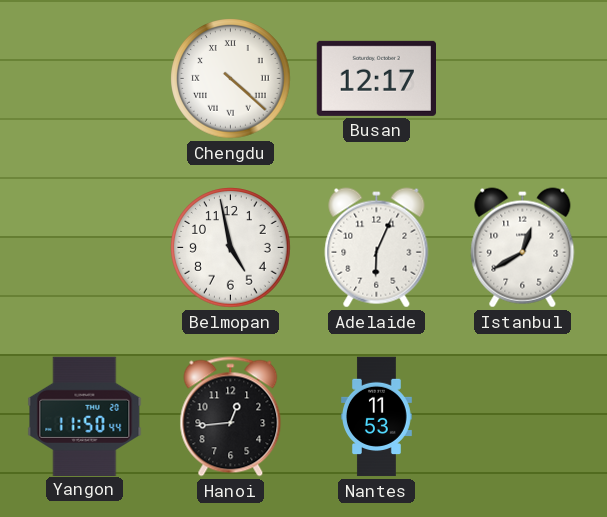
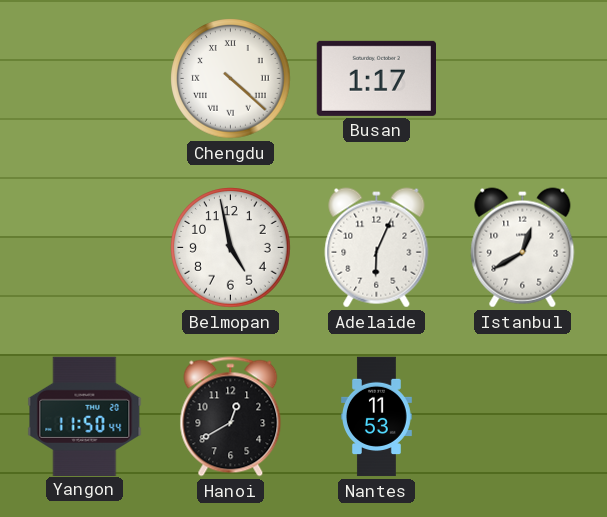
Busan: 12:17 -> 1:17 (376, 78)
Hanoi: 12:44 -> 12:40 (231, 417)
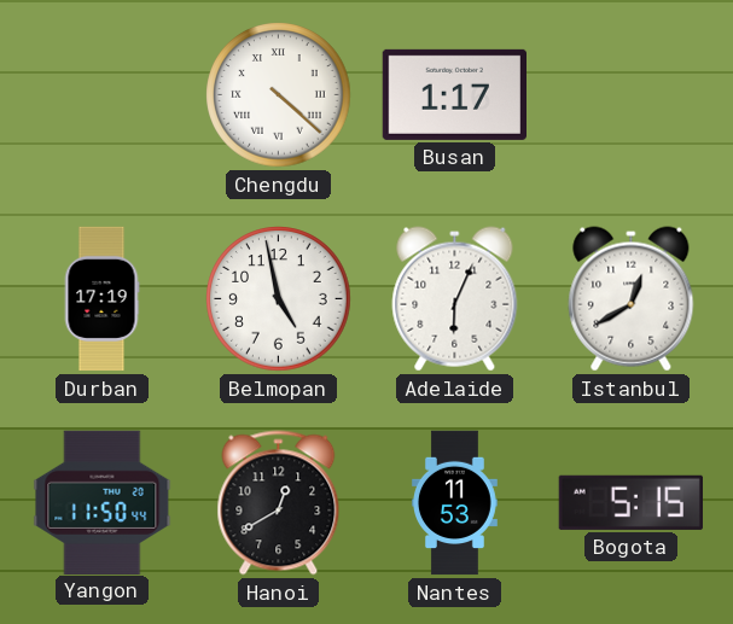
Durban: none -> 17:19 (101, 299)
Bogota: none -> 5:15 (630, 502)
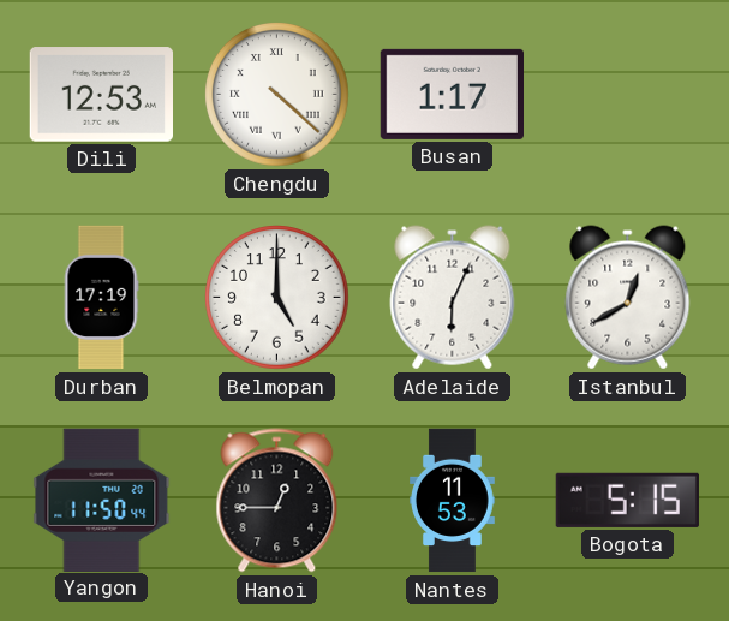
Dili: none -> 12:53 (101, 95)
Belmopan: 4:58 -> 5:00 (277, 298)
Hanoi: 12:40 -> 12:45 (277, 501)
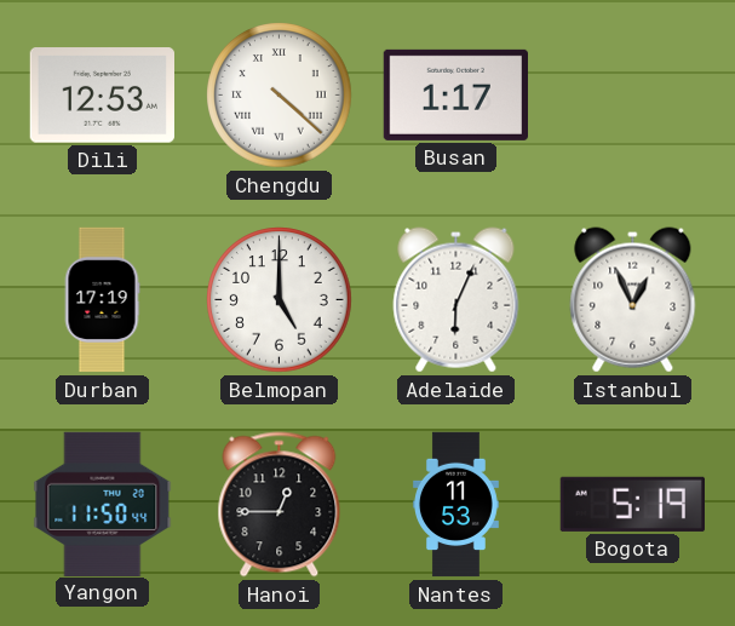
Istanbul: 12:40 -> 12:56 (633, 300)
Bogota: 5:15 -> 5:19 (632, 504)
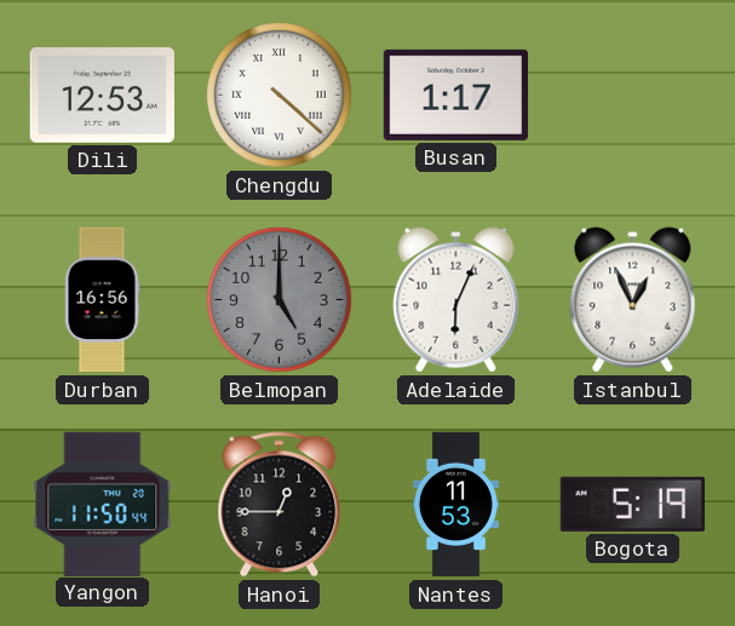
Durban: 17:19 -> 16:56 (102, 300)
Belmopan dial: white -> grey (280, 300)
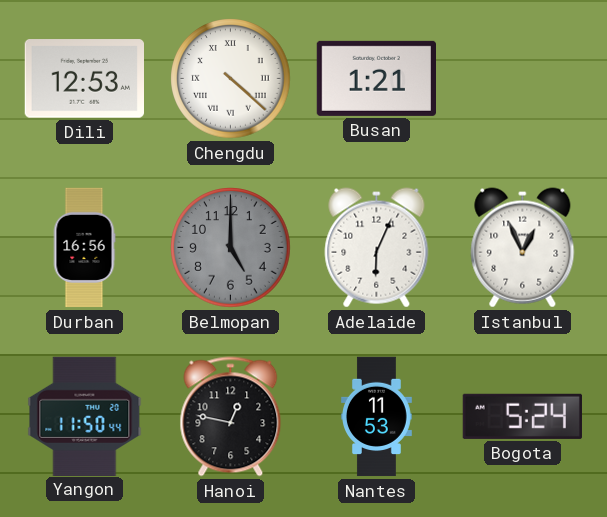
Busan: 1:17 -> 1:21 (376, 78)
Hanoi: 12:45 -> 12:47 (231, 417)
Bogota: 5:19 -> 5:24 (522, 416)
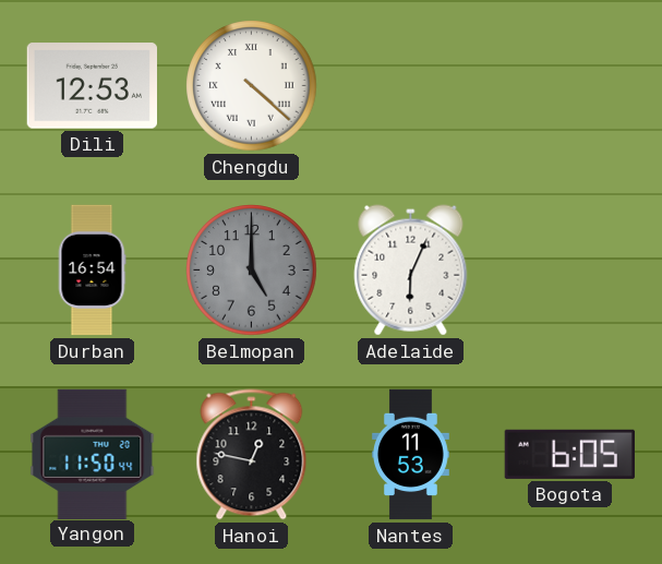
Busan: 1:21 -> none (376, 78)
Durban: 16:56 -> 16:54 (92, 271)
Istanbul: 12:56 -> none (523, 248)
Bogota: 5:24 -> 6:05 (569, 454)
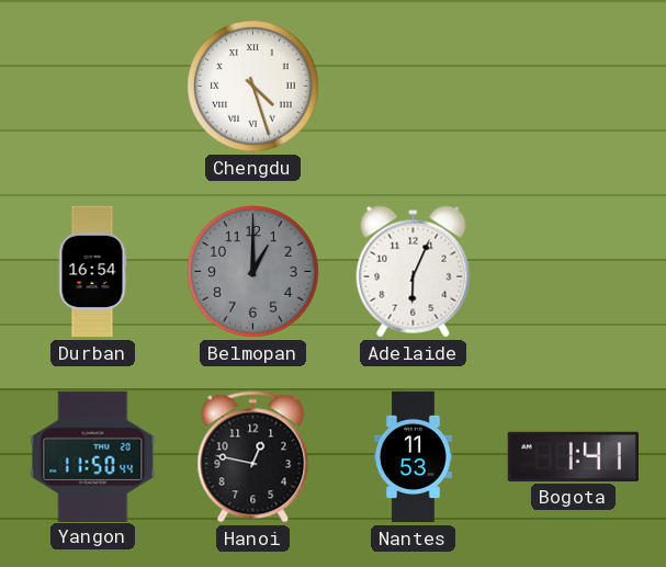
Dili: 12:53 -> none (92, 86)
Chengdu: 4:22 -> 4:27 (253, 87)
Belmopan: 5:00 -> 1:00 (253, 272)
Bogota: 6:05 -> 1:41 (573, 456)
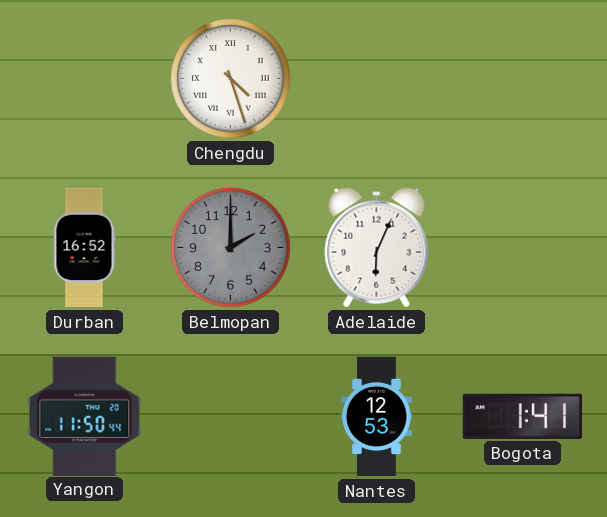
Durban: 16:54 -> 16:52 (84, 248)
Belmopan: 1:00 -> 2:00 (231, 248)
Hanoi: 12:47 -> none (253, 457)
Nantes: 11:53 -> 12:53 (377, 417)
